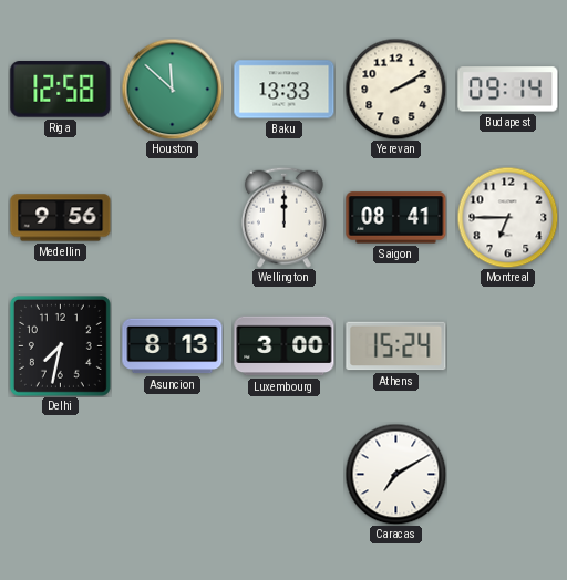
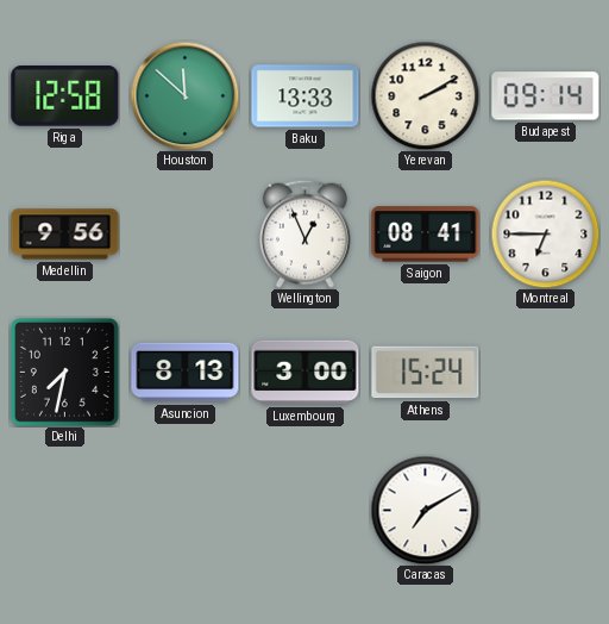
Wellington: 12:00 -> 12:56 (304, 233)
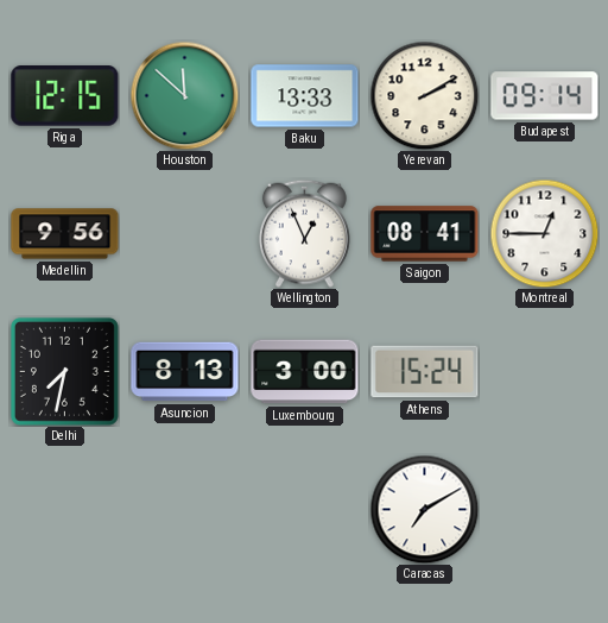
Riga: 12:58 -> 12:15 (65, 96)
Montreal: 6:45 -> 12:45 (544, 233)
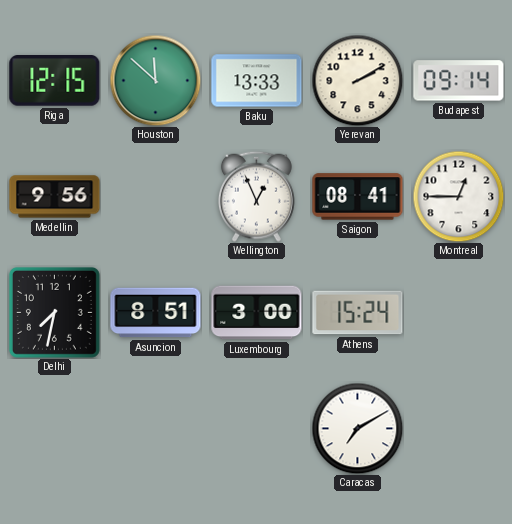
Asuncion: 8:13 -> 8:51 (156, 313)
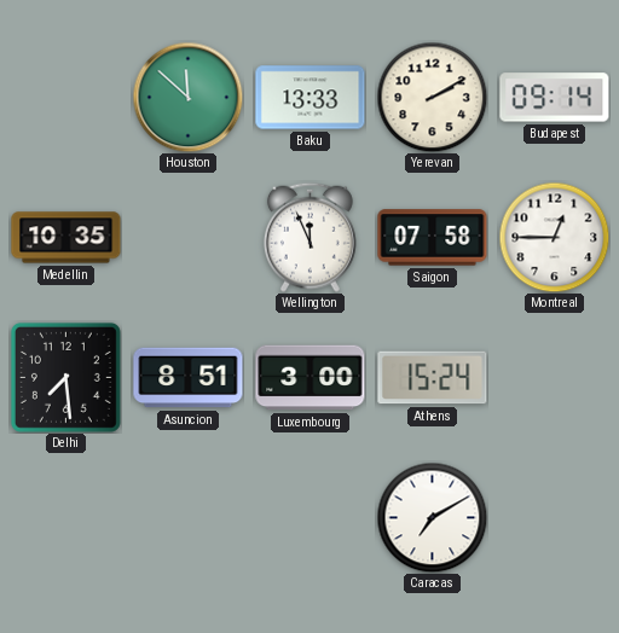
Riga: 12:15 -> none (55, 81)
Medellin: 9:56 -> 10:35 (66, 238)
Wellington: 12:56 -> 11:56 (309, 237)
Saigon: 08:41 -> 07:58 (433, 238)
Delhi: 7:32 -> 7:29 (65, 377)
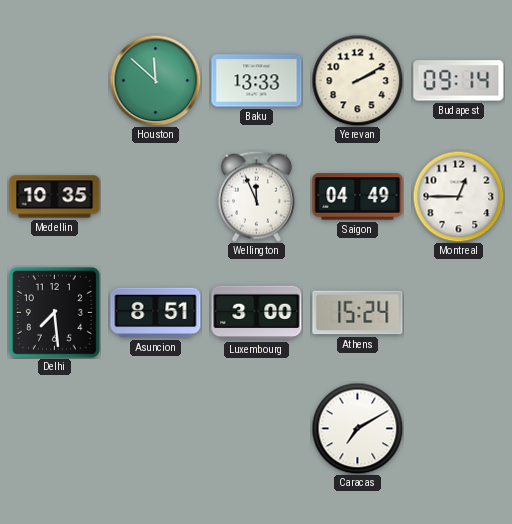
Saigon: 07:58 -> 04:49 (358, 197)
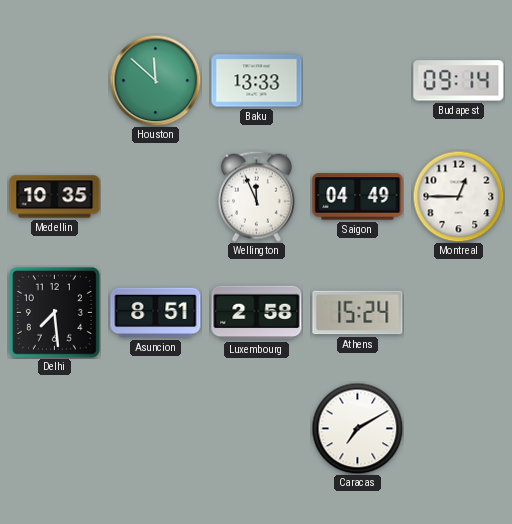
Yerevan: 2:10 -> none (357, 80)
Luxembourg: 3:00 -> 2:58 (257, 313)
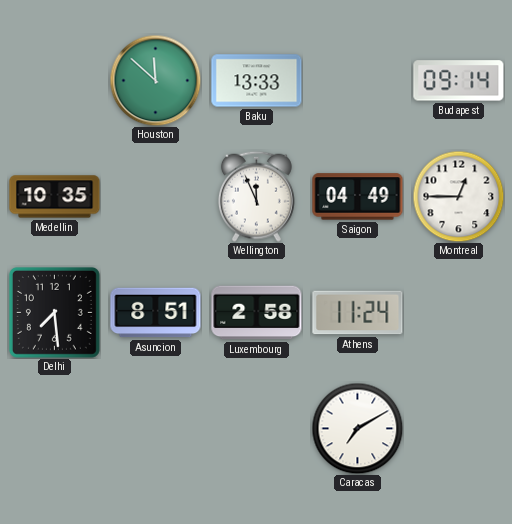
Athens: 15:24 -> 11:24 (358, 313)
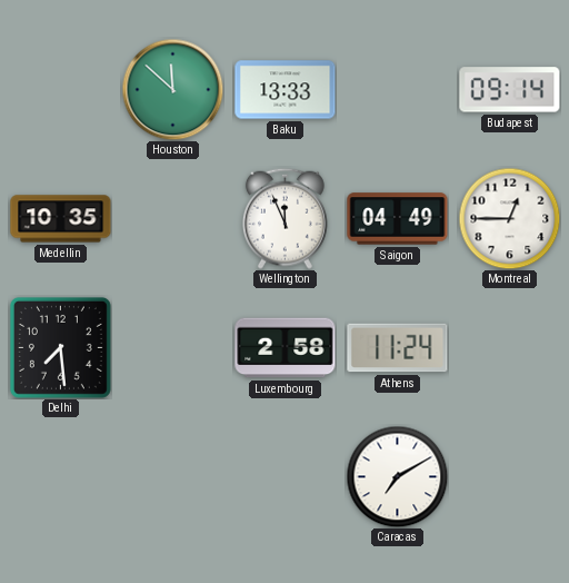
Asuncion: 8:51 -> none (156, 313)
